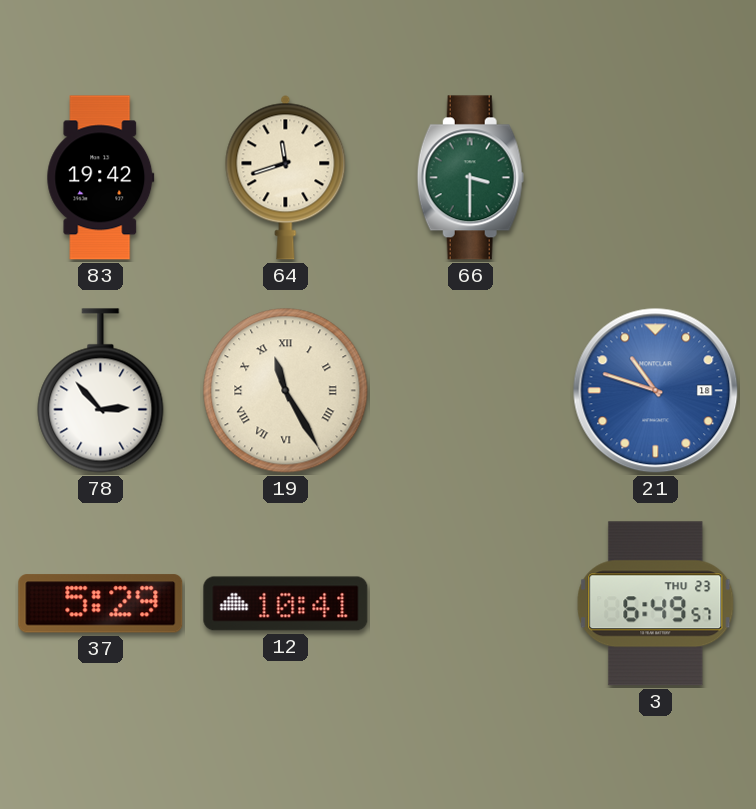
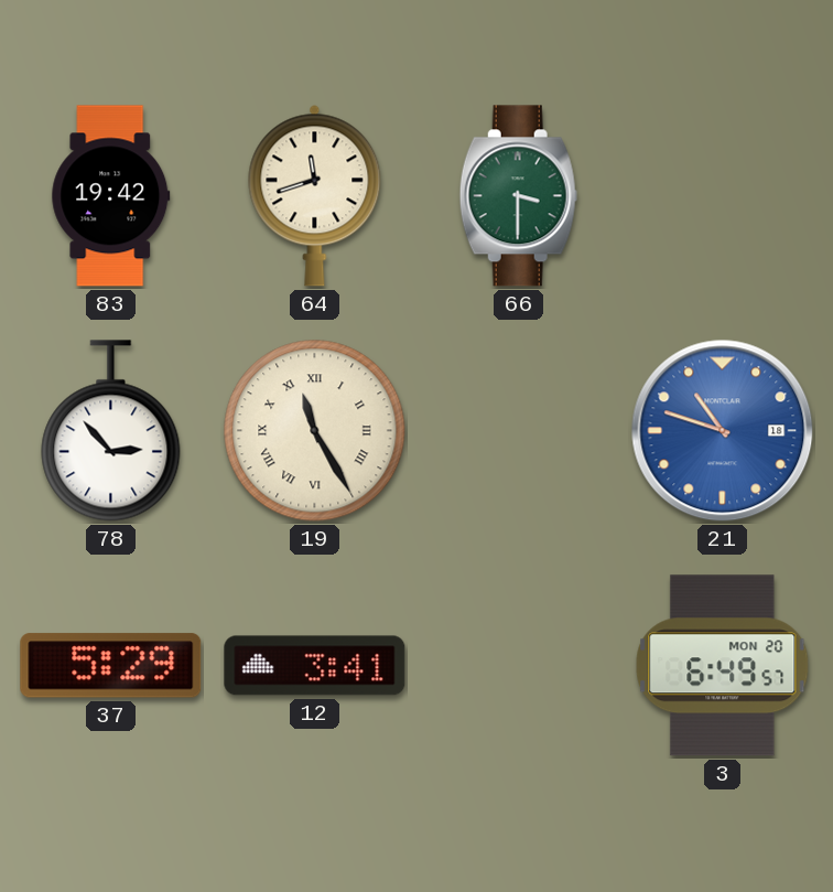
12: 10:41 -> 3:41 (315, 666)
3 date: THU 23 -> MON 20 (723, 666)
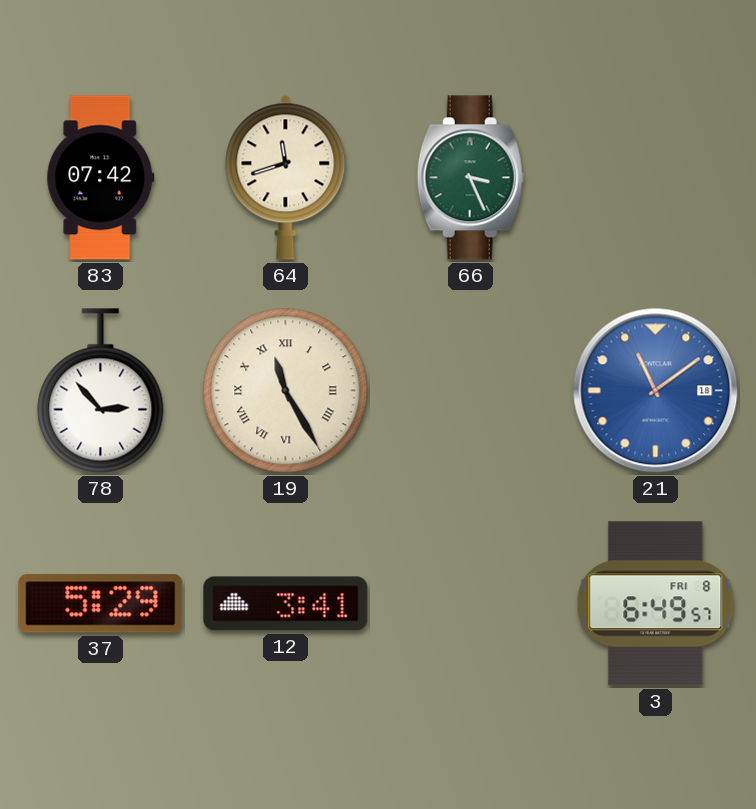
83: 19:42 -> 07:42 (101, 178)
66: 3:30 -> 3:26 (470, 178)
21: 10:48 -> 11:09 (656, 391)
3 date: MON 20 -> FRI 8 (656, 604)
